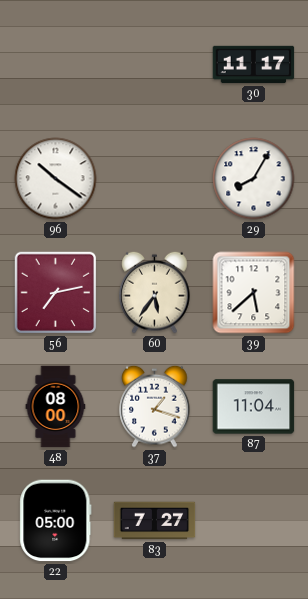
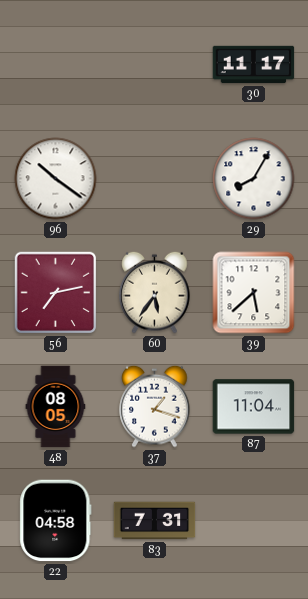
48: 08:00 -> 08:05 (56, 407)
22: 05:00 -> 04:58 (56, 521)
83: 7:27 -> 7:31 (155, 521)
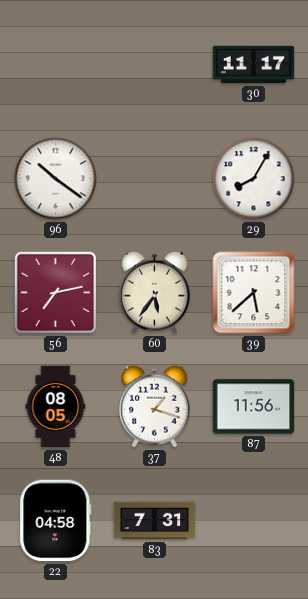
87: 11:04 -> 11:56 (254, 407)
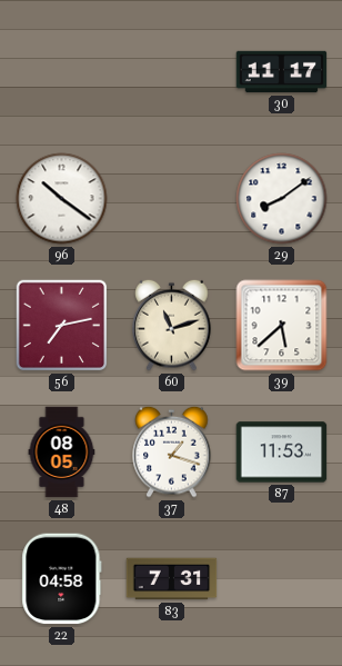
29: 8:05 -> 8:09 (282, 199)
60: 5:36 -> 11:12 (172, 325)
87: 11:56 -> 11:53 (282, 453)
